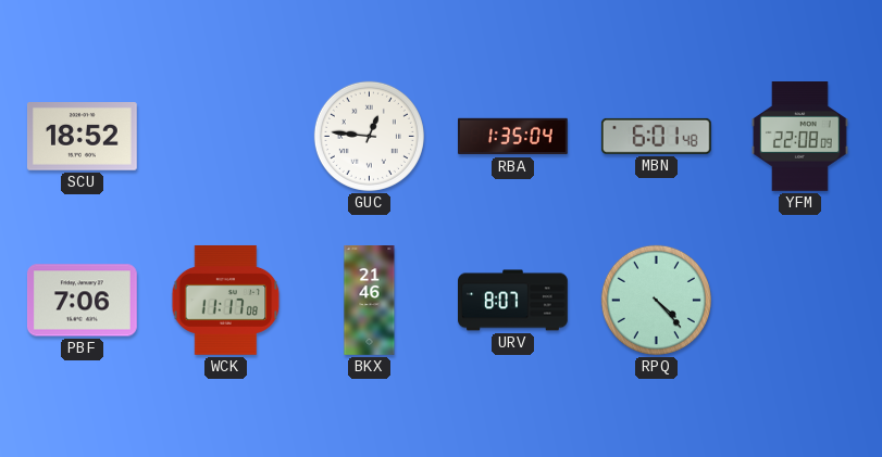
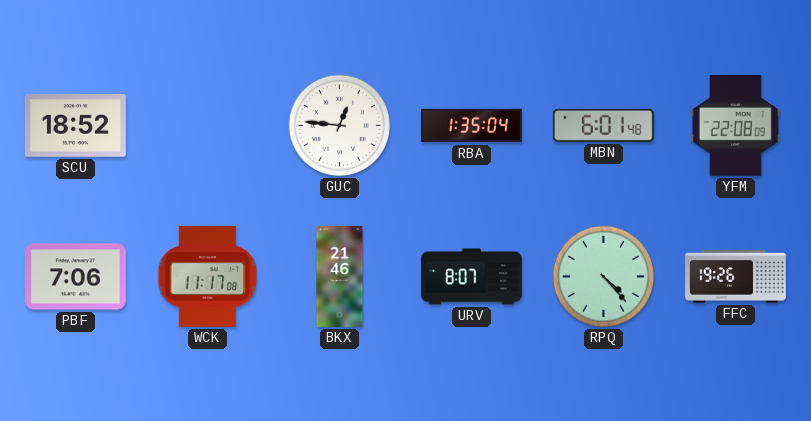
FFC: none -> 19:26 (736, 277)
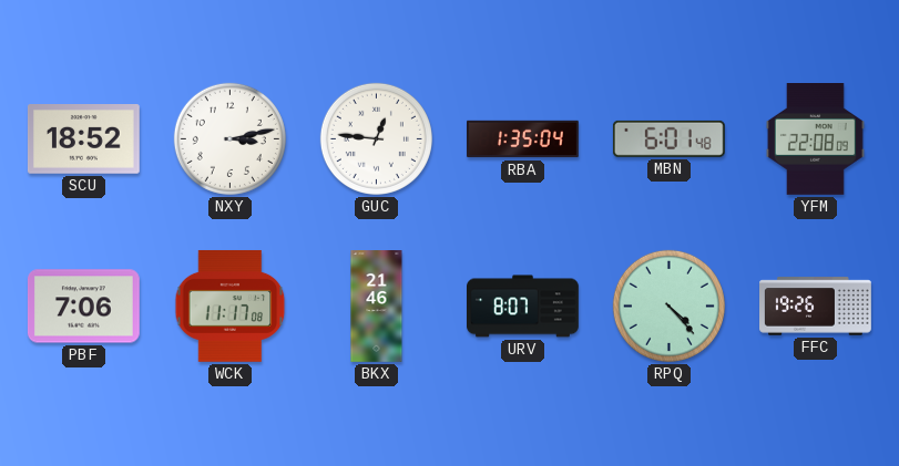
NXY: none -> 3:13 (229, 138)
